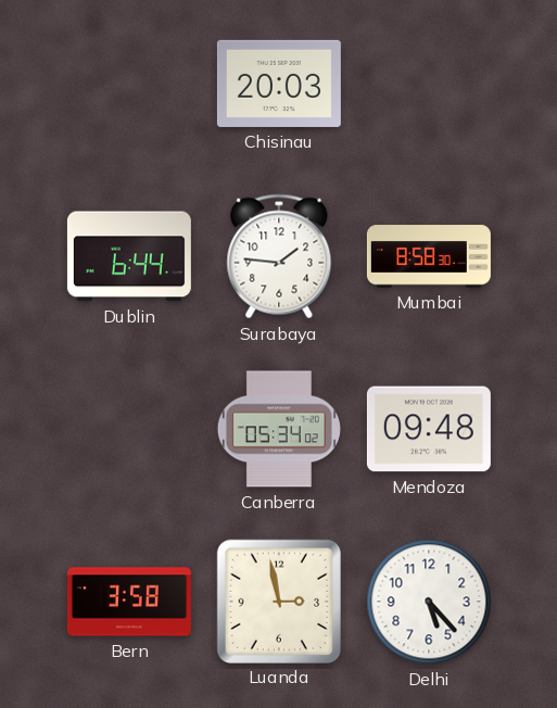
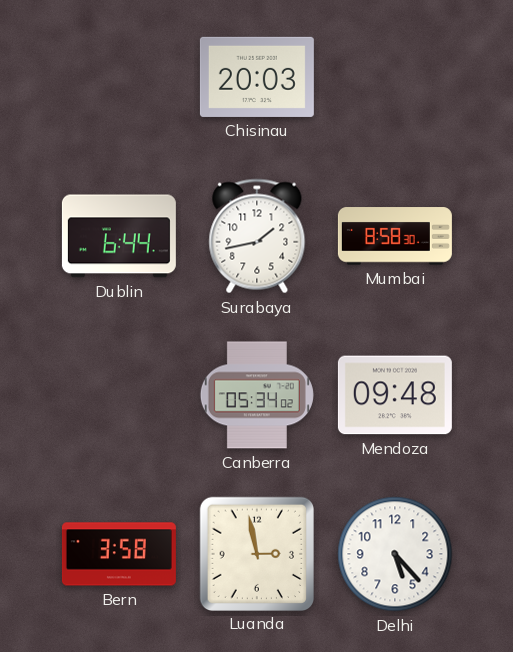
Surabaya: 1:46 -> 1:43 (257, 236)
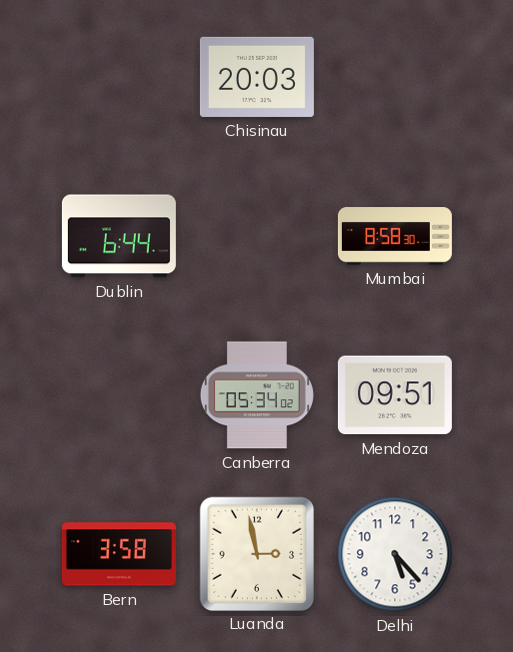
Surabaya: 1:43 -> none (257, 236)
Mendoza: 09:48 -> 09:51 (395, 395)
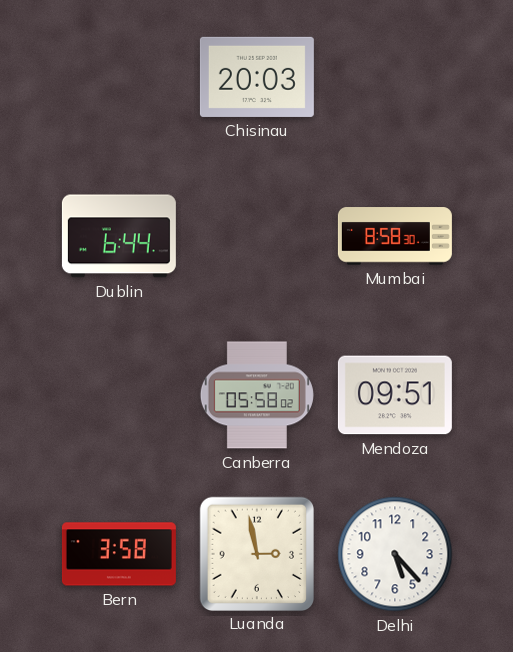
Canberra: 05:34 -> 05:58 (257, 395)
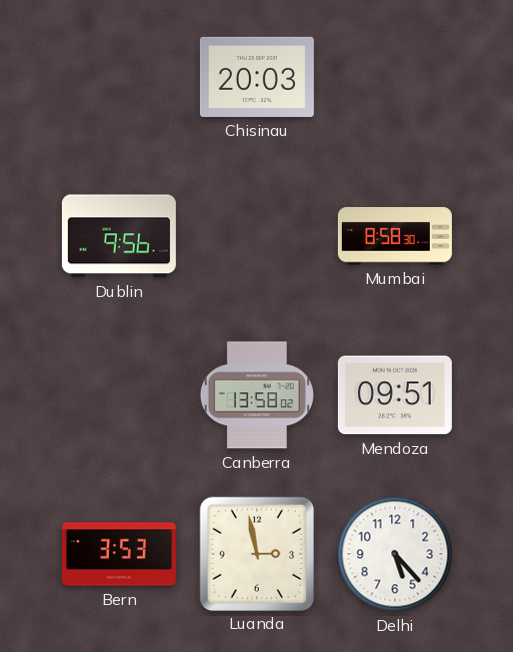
Dublin: 6:44 -> 9:56 (119, 236)
Canberra: 05:58 -> 13:58 (257, 395)
Bern: 3:58 -> 3:53 (119, 554)
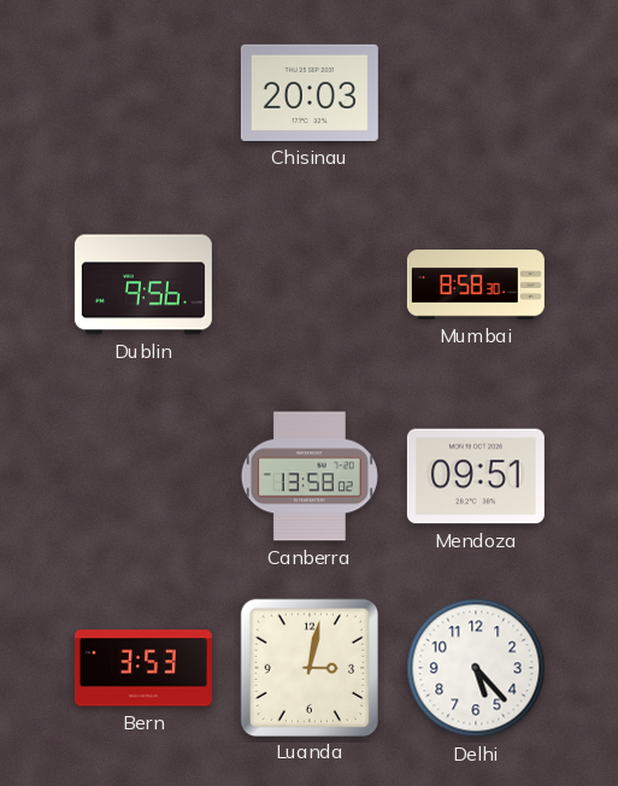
Luanda: 2:58 -> 3:02 (308, 667)
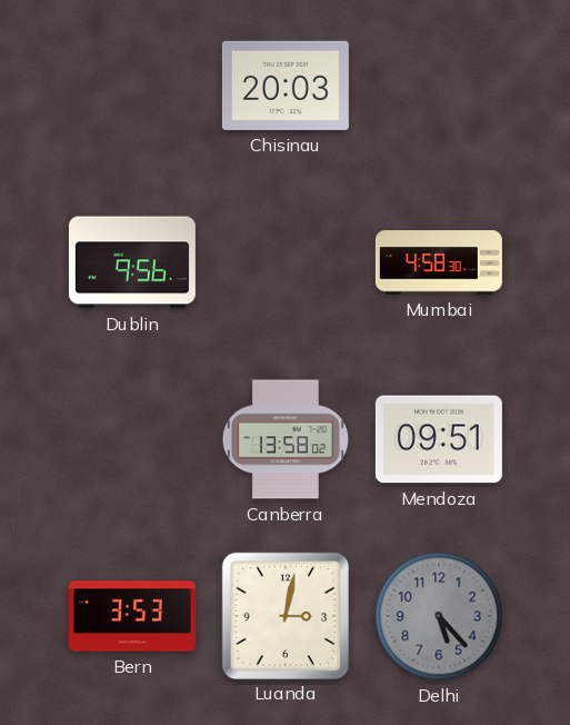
Mumbai: 8:58 -> 4:58 (439, 262)
Delhi dial: white -> grey (439, 616)
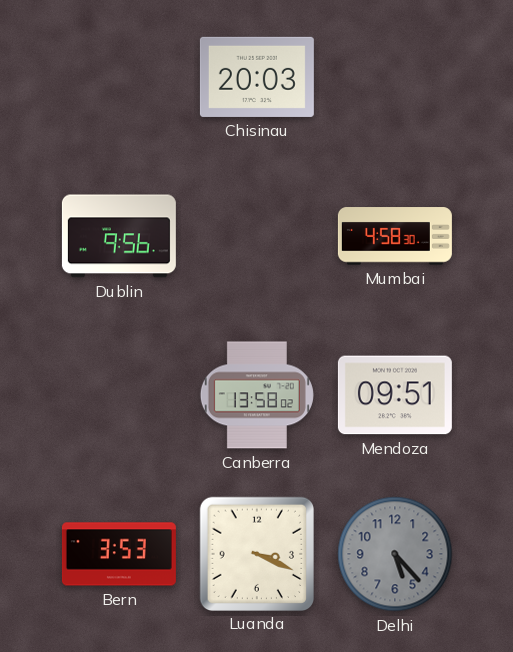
Luanda: 3:02 -> 3:19 (256, 553)
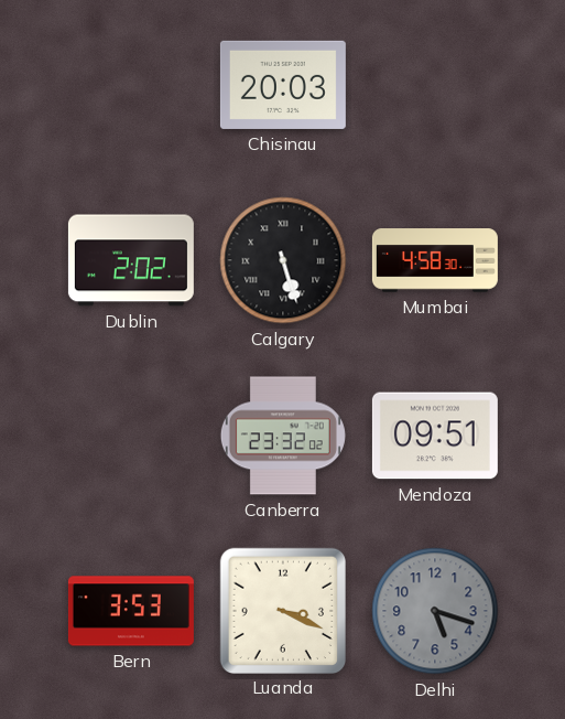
Dublin: 9:56 -> 2:02 (131, 260)
Calgary: none -> 5:27 (283, 260)
Canberra: 13:58 -> 23:32 (283, 436)
Delhi: 5:23 -> 5:18 (435, 611)
